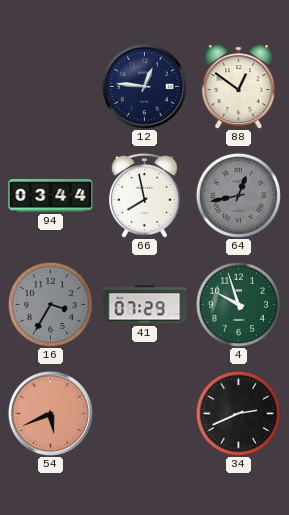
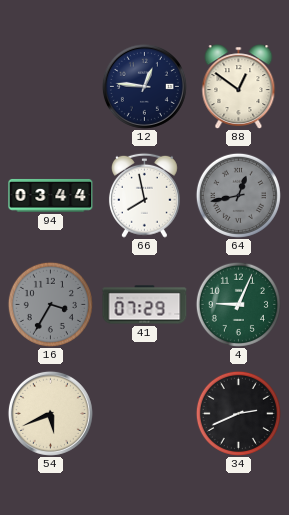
4: 9:57 -> 9:04 (238, 304)
54 dial: salmon -> cream (50, 413)
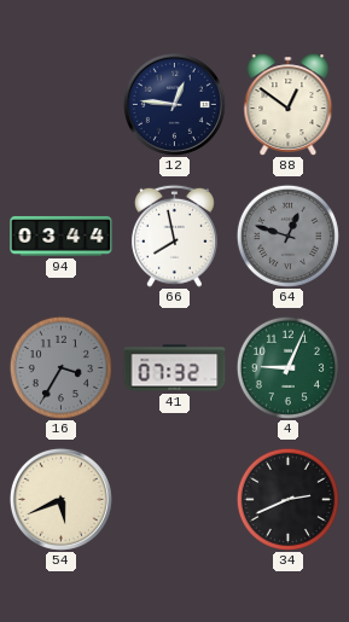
64: 12:43 -> 12:48 (287, 236)
41: 07:29 -> 07:32 (175, 368)
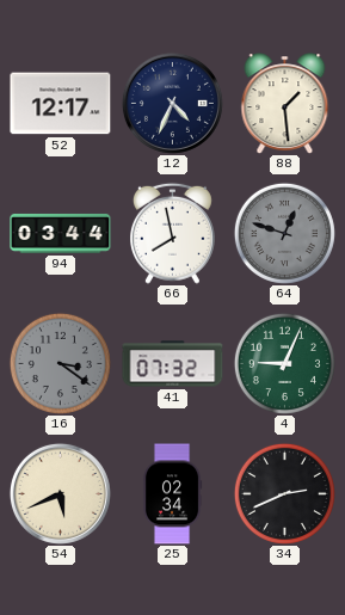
52: none -> 12:17 (61, 104)
12: 12:46 -> 4:34 (172, 103)
88: 12:51 -> 1:29 (285, 103)
16: 3:35 -> 3:21 (60, 363)
25: none -> 02:34 (172, 494)
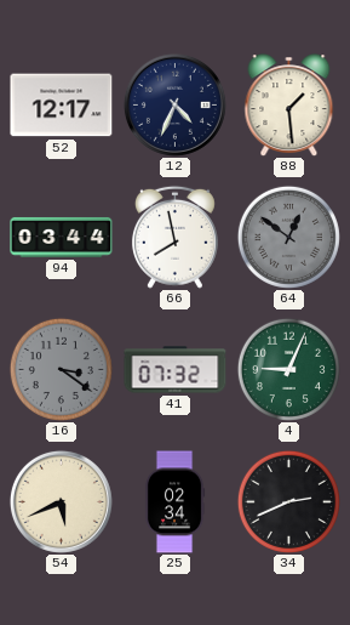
64: 12:48 -> 12:51 (288, 237)
